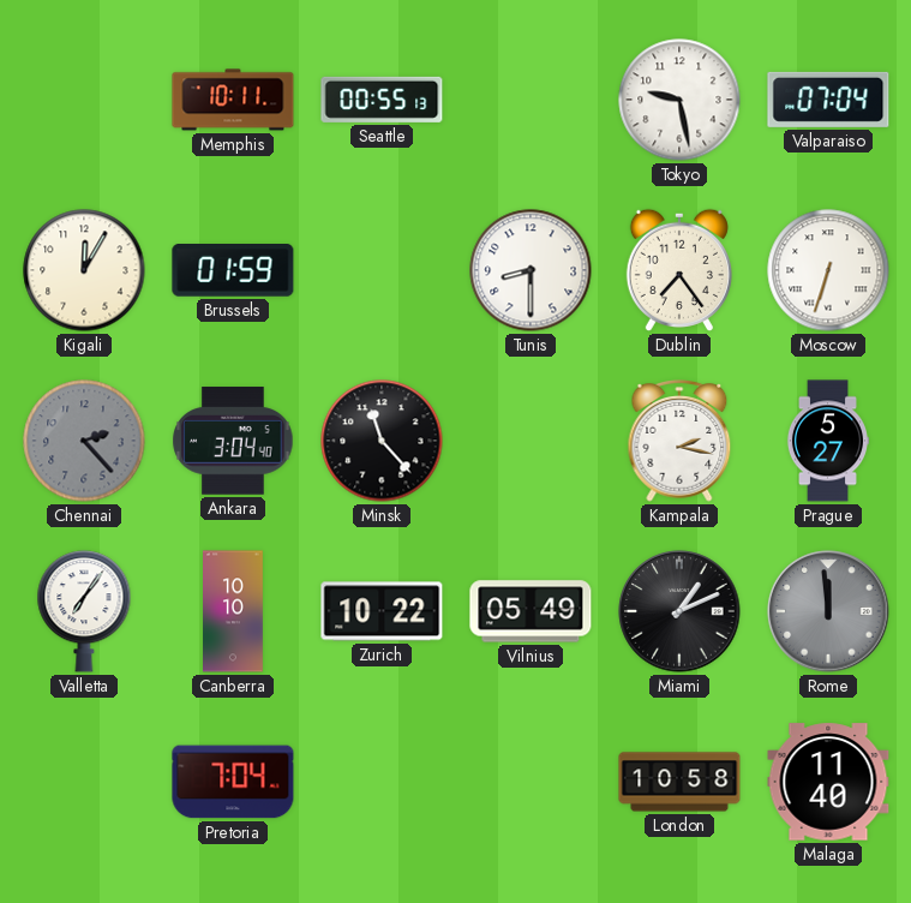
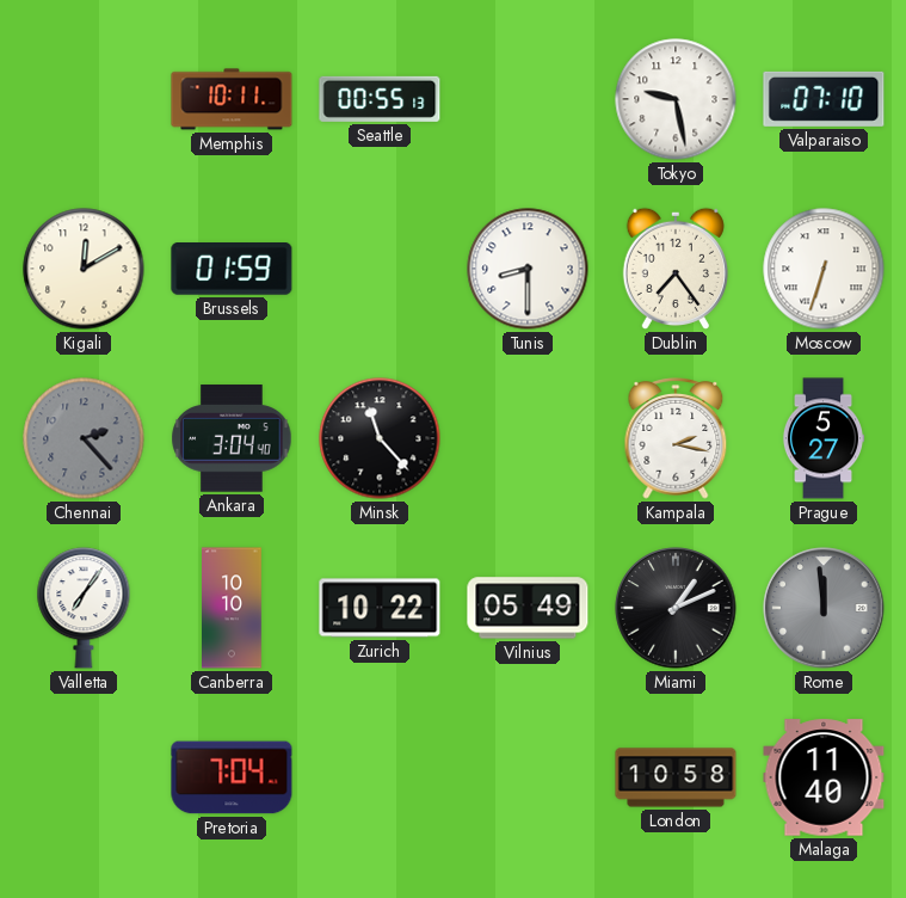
Valparaiso: 07:04 -> 07:10 (824, 99)
Kigali: 12:05 -> 12:10 (84, 269)
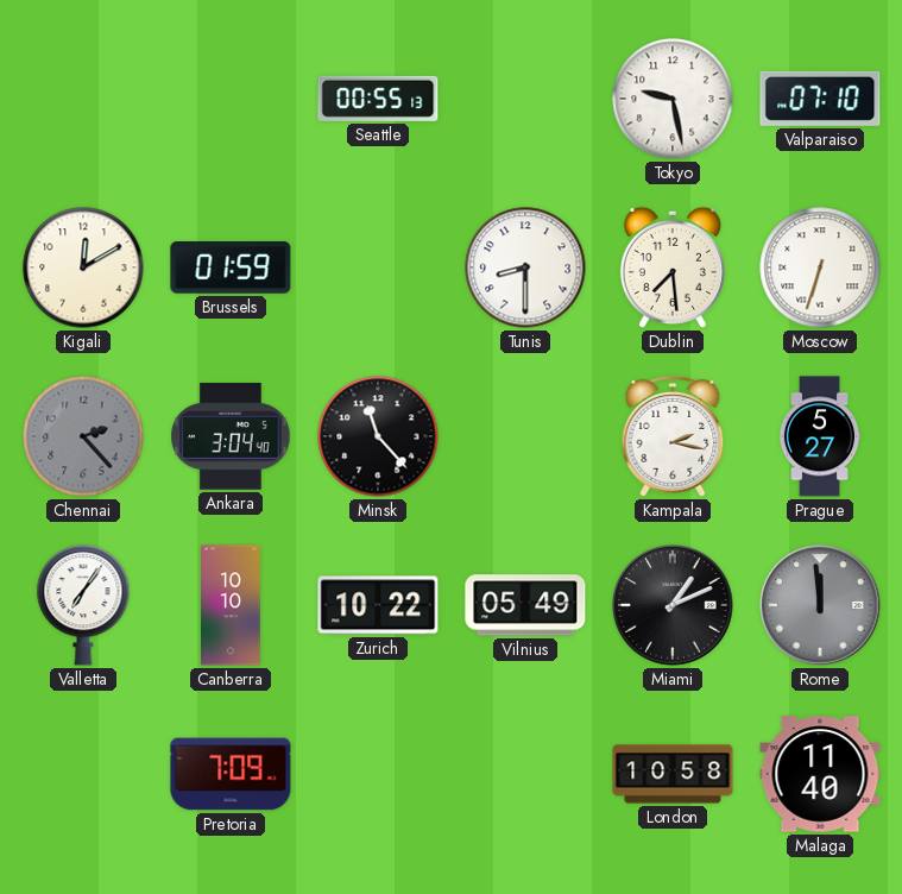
Memphis: 10:11 -> none (232, 99)
Dublin: 7:24 -> 7:29 (673, 267)
Pretoria: 7:04 -> 7:09 (231, 774)
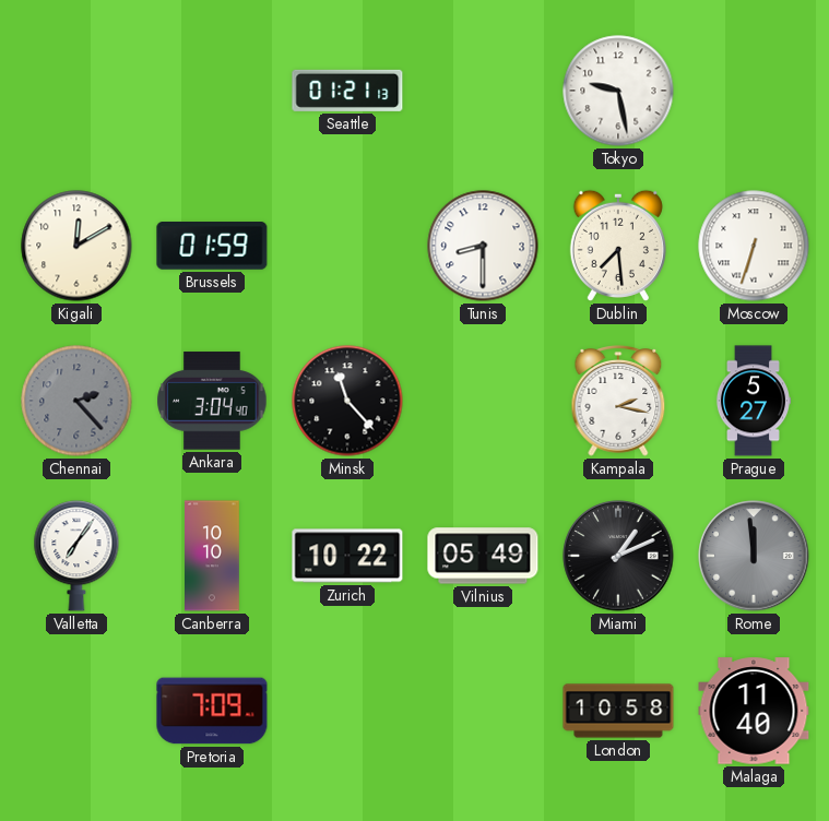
Seattle: 00:55 -> 01:21 (347, 91)
Valparaiso: 07:10 -> none (820, 99)
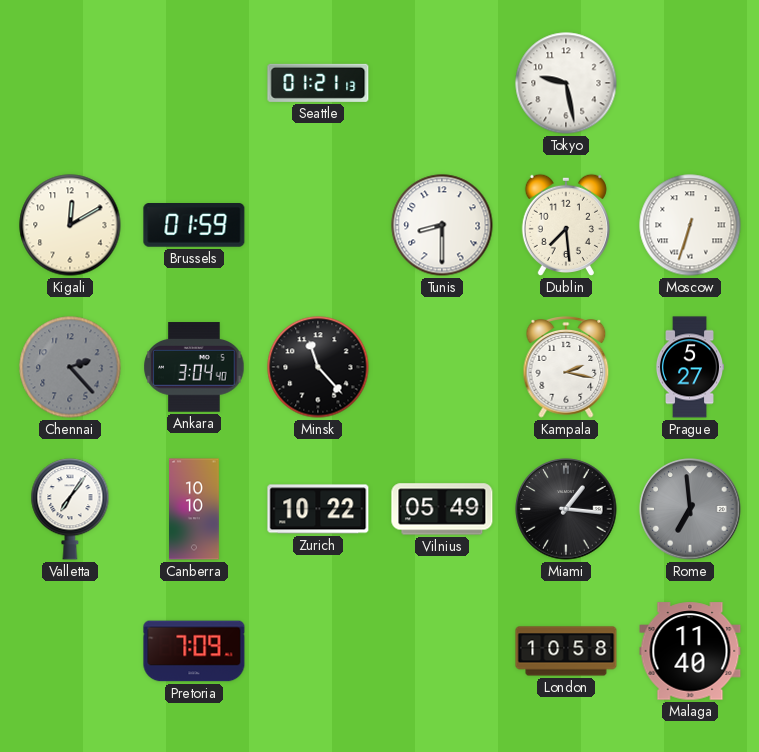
Miami: 1:11 -> 1:16 (566, 509)
Rome: 11:59 -> 6:59 (690, 509)
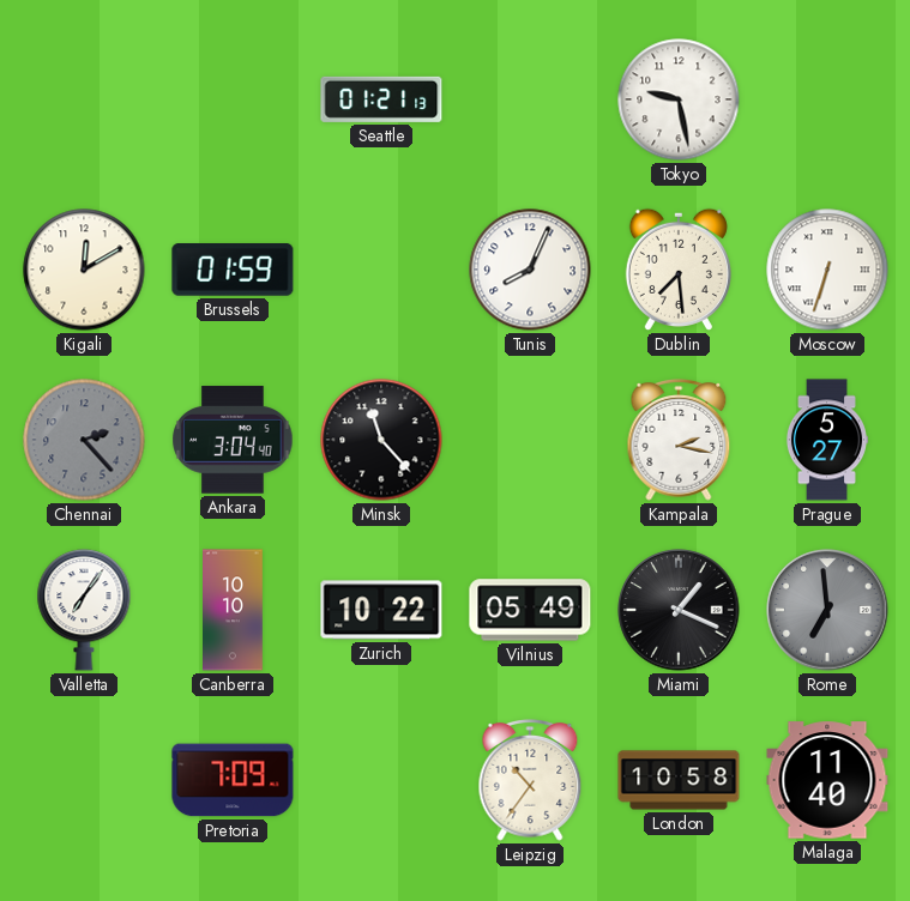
Tunis: 8:30 -> 8:04 (530, 270)
Miami: 1:16 -> 1:19 (679, 610)
Leipzig: none -> 10:36 (530, 781)
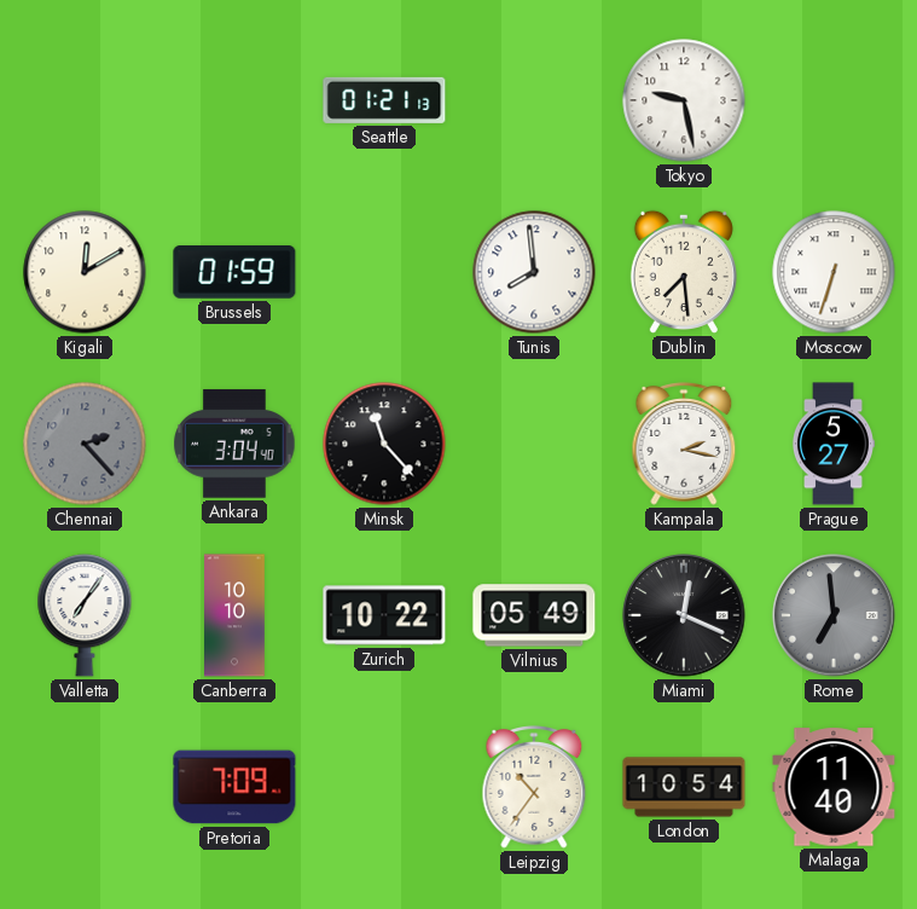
Tunis: 8:04 -> 7:59 (534, 272)
Miami: 1:19 -> 12:19 (684, 615)
London: 10:58 -> 10:54 (684, 787)
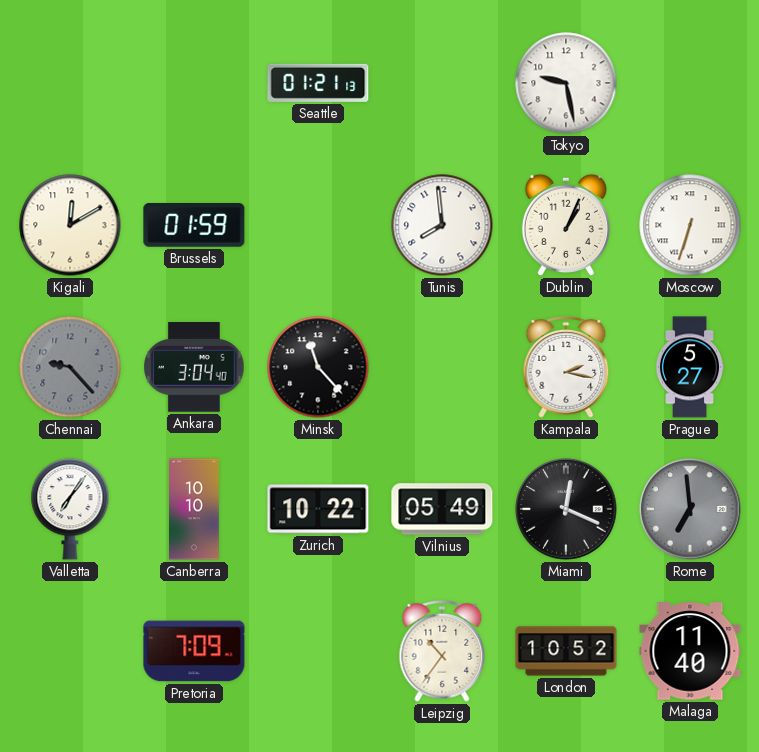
Dublin: 7:29 -> 1:04 (566, 225)
Chennai: 2:23 -> 9:23 (70, 367)
London: 10:54 -> 10:52 (566, 651)
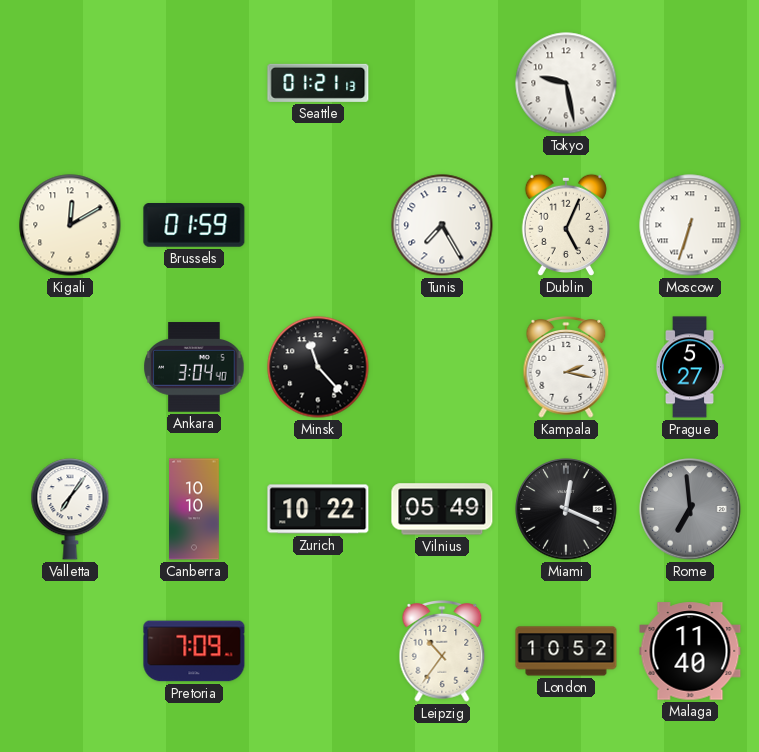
Tunis: 7:59 -> 7:25 (442, 225)
Dublin: 1:04 -> 5:04 (566, 225)
Chennai: 9:23 -> none (70, 367)
